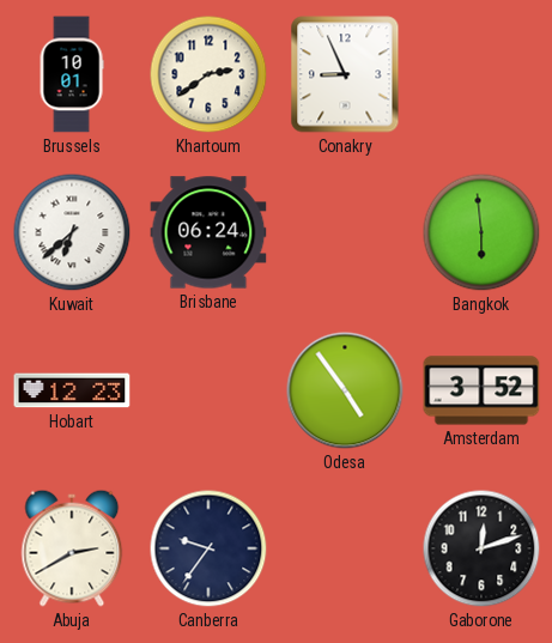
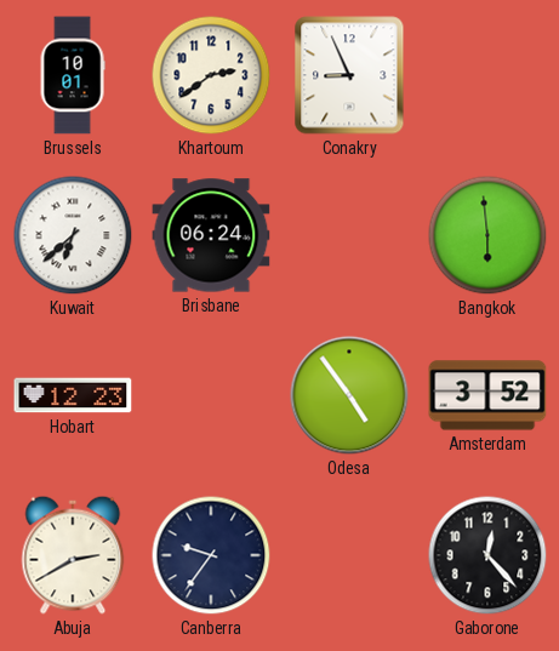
Gaborone: 12:12 -> 12:23 (487, 555)
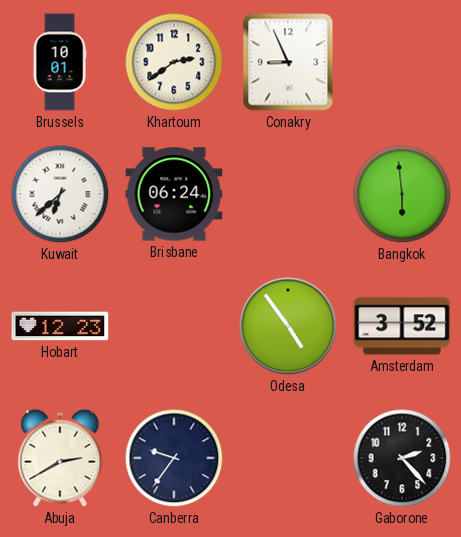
Gaborone: 12:23 -> 2:23 (402, 458)
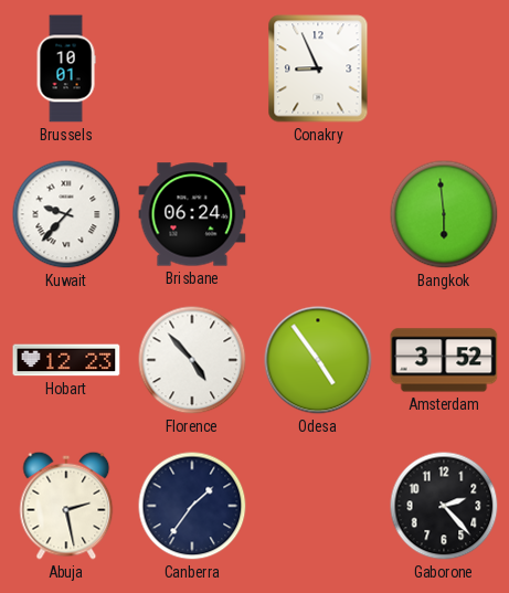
Khartoum: 2:39 -> none (174, 62)
Kuwait: 6:38 -> 9:37 (66, 214)
Florence: none -> 4:53 (192, 360)
Abuja: 2:40 -> 2:28 (66, 506)
Canberra: 9:36 -> 1:36 (192, 506)
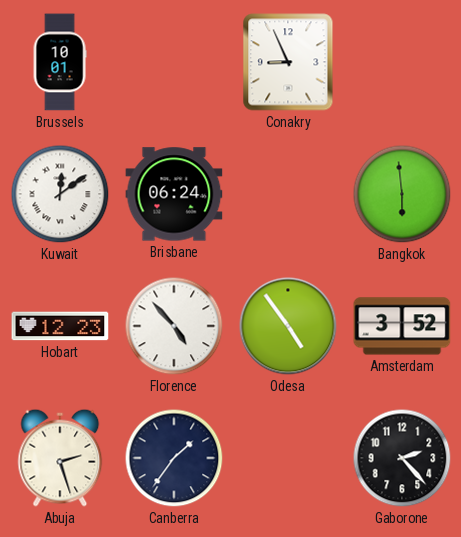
Kuwait: 9:37 -> 12:09 (60, 194)
Abuja: 2:28 -> 2:27 (60, 458)
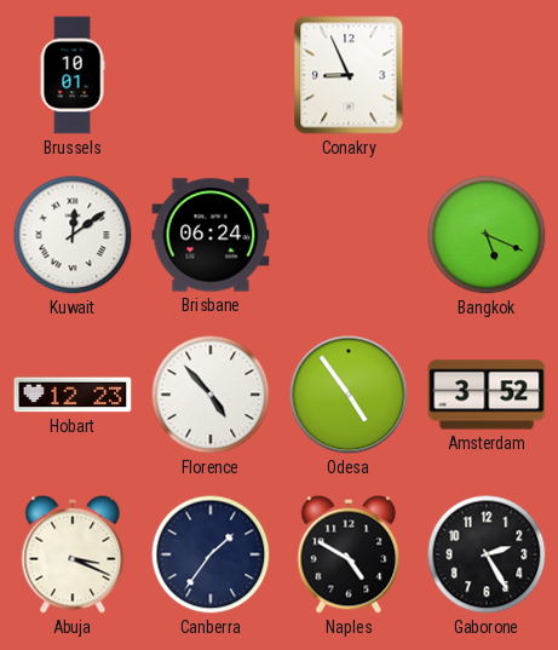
Bangkok: 5:59 -> 5:19 (487, 235)
Abuja: 2:27 -> 3:19 (73, 554)
Naples: none -> 4:50 (349, 554)
Gaborone: 2:23 -> 2:25 (487, 554)
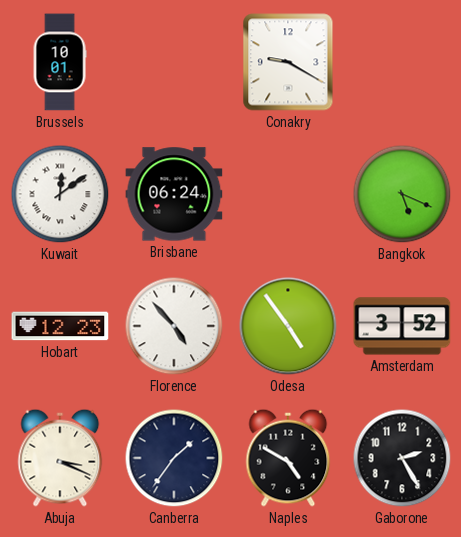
Conakry: 8:56 -> 9:20 (288, 62)
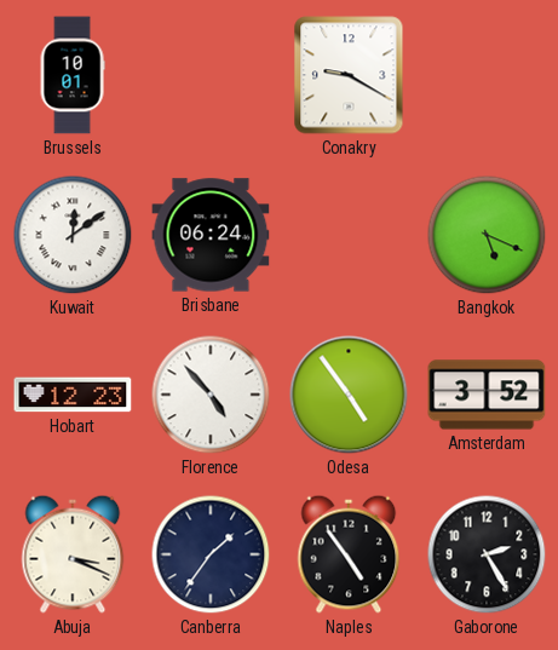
Naples: 4:50 -> 4:54 (349, 554)
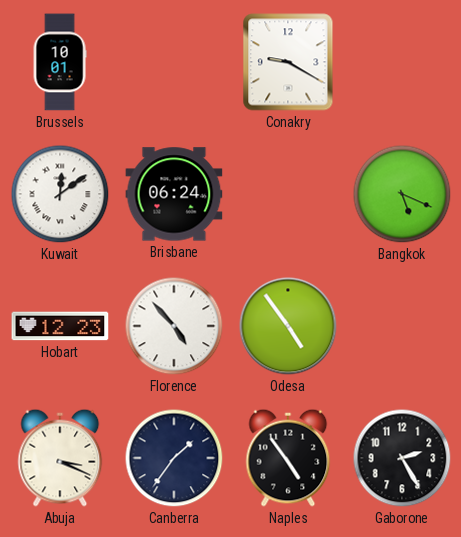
Amsterdam: 3:52 -> none (487, 395)
